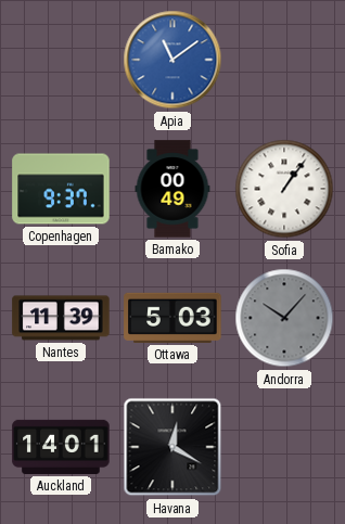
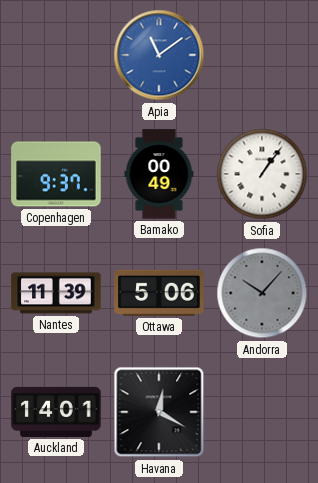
Ottawa: 5:03 -> 5:06 (159, 293)
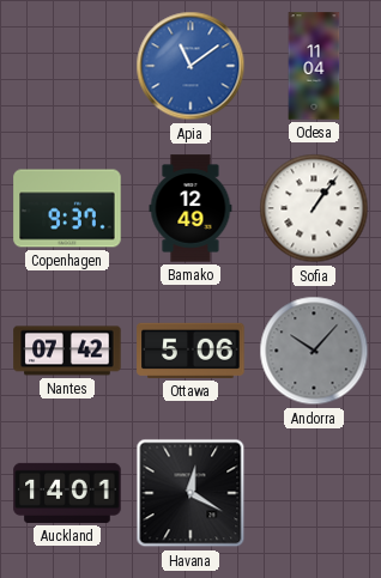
Odesa: none -> 11:04 (314, 66)
Bamako: 00:49 -> 12:49 (190, 208)
Nantes: 11:39 -> 07:42 (67, 351)
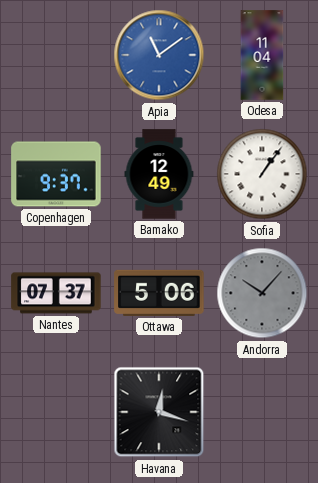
Nantes: 07:42 -> 07:37 (56, 293)
Auckland: 14:01 -> none (67, 493)
Havana: 12:20 -> 12:18 (159, 412)
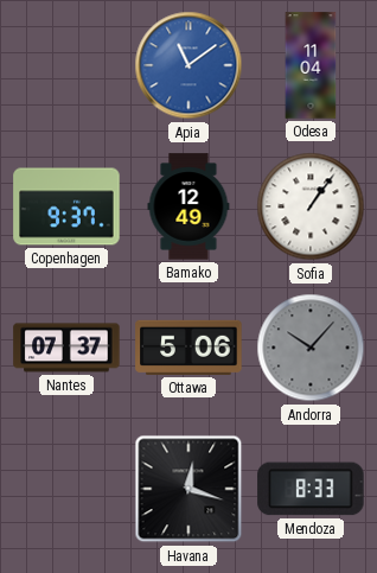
Mendoza: none -> 8:33 (311, 489)
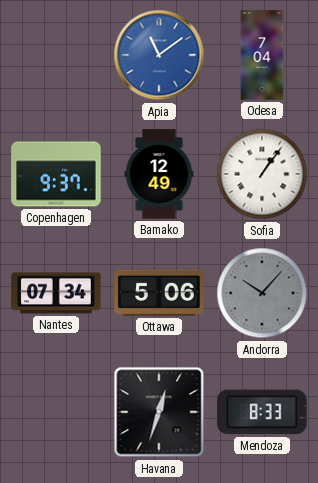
Odesa: 11:04 -> 7:04 (262, 55)
Nantes: 07:37 -> 07:34 (56, 293)
Havana: 12:18 -> 12:33 (159, 412)
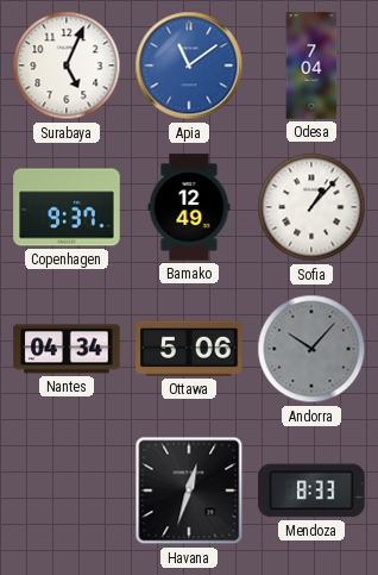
Surabaya: none -> 5:04 (67, 65)
Sofia: 1:06 -> 1:07 (311, 207)
Nantes: 07:34 -> 04:34 (67, 349)
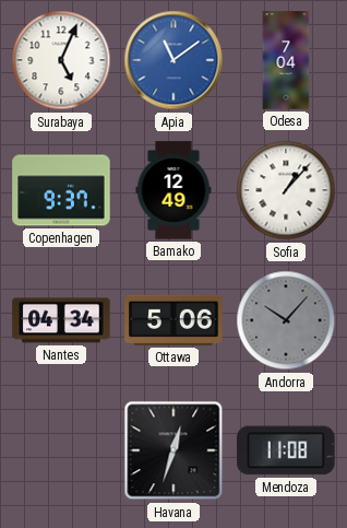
Mendoza: 8:33 -> 11:08 (286, 450)
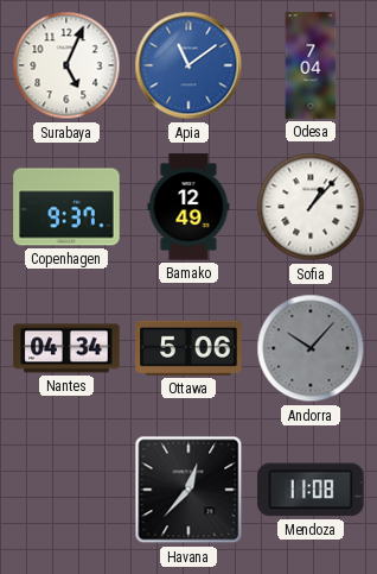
Havana: 12:33 -> 12:37 (188, 490)
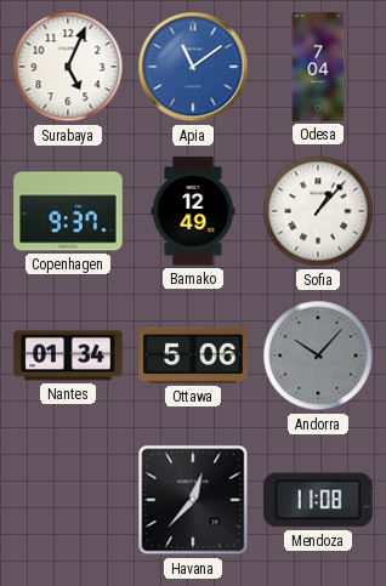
Nantes: 04:34 -> 01:34 (68, 355)
